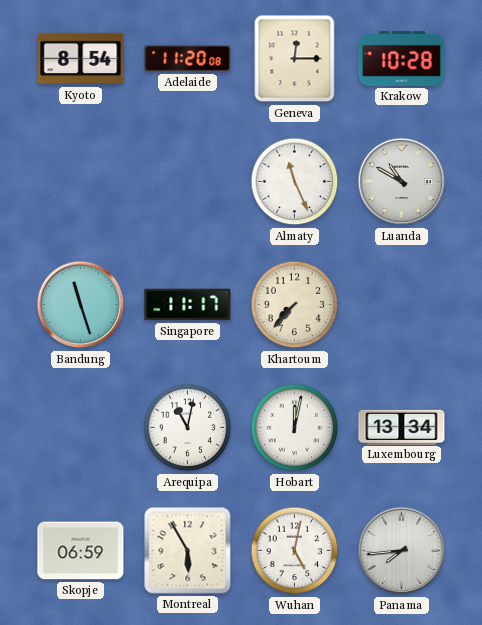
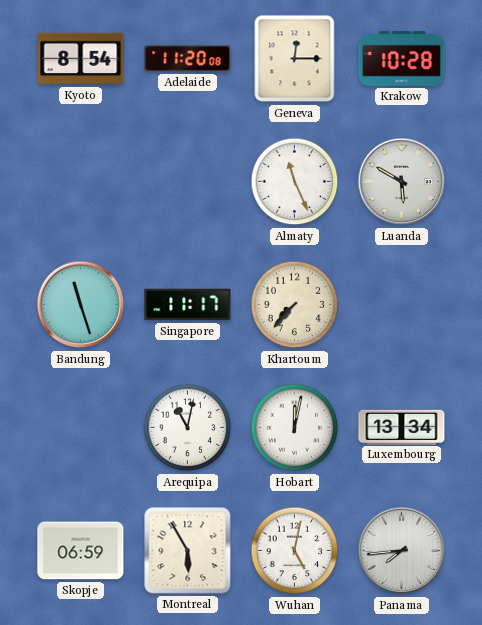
Luanda: 10:50 -> 5:50 (402, 182)
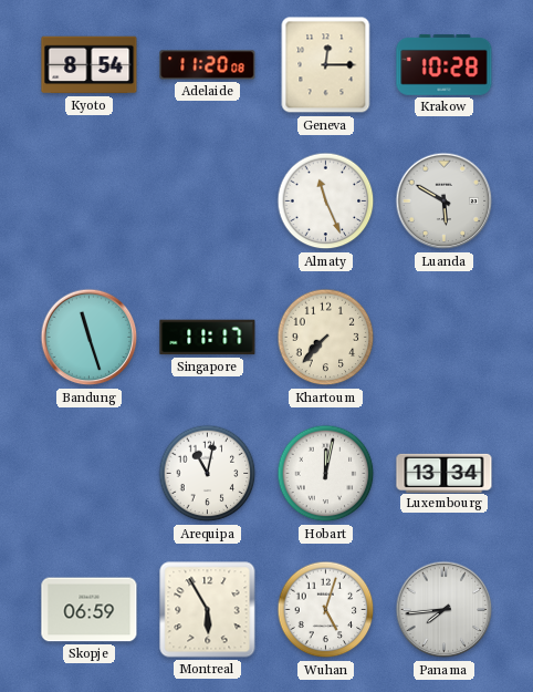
Wuhan: 5:02 -> 5:03 (326, 610)
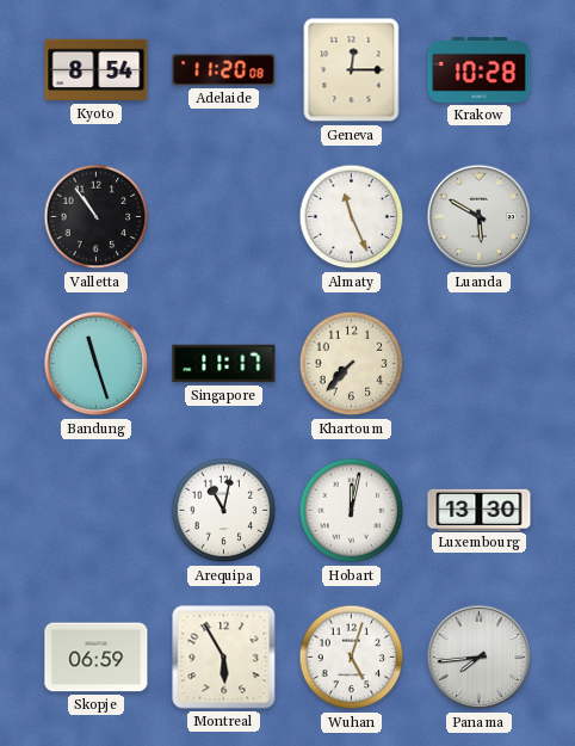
Valletta: none -> 10:54 (97, 217)
Luxembourg: 13:34 -> 13:30 (480, 510)
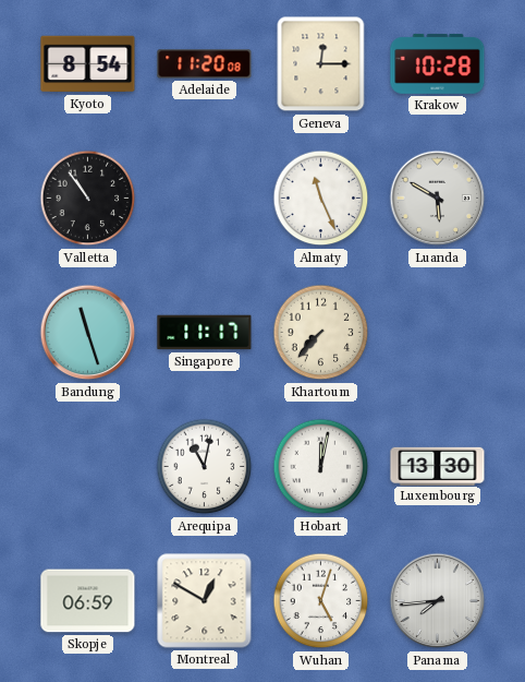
Montreal: 5:55 -> 12:50 (205, 601)
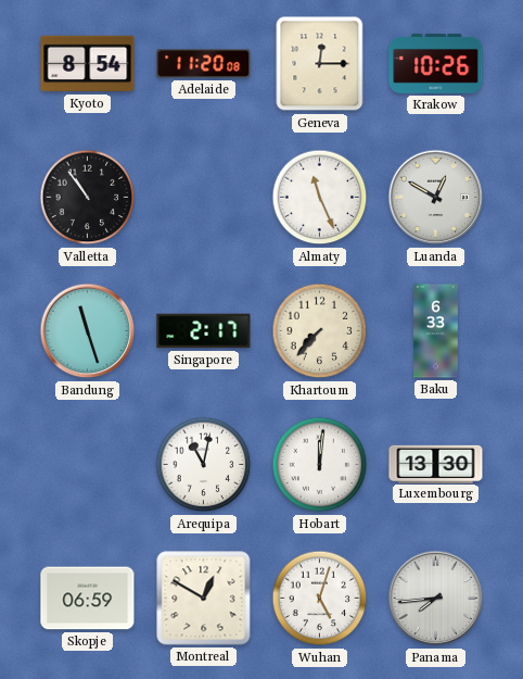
Krakow: 10:28 -> 10:26 (436, 63)
Luanda: 5:50 -> 12:50 (436, 198)
Singapore: 11:17 -> 2:17 (204, 331)
Baku: none -> 6:33 (436, 331)
Hobart: 12:02 -> 12:01 (320, 465)
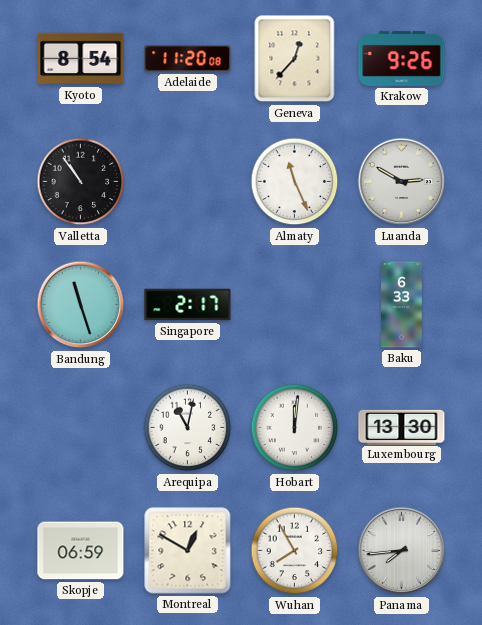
Geneva: 12:15 -> 12:37 (295, 59)
Krakow: 10:26 -> 9:26 (402, 58)
Luanda: 12:50 -> 2:50 (402, 182)
Khartoum: 7:37 -> none (320, 331)
Wuhan: 5:03 -> 7:55 (295, 551)
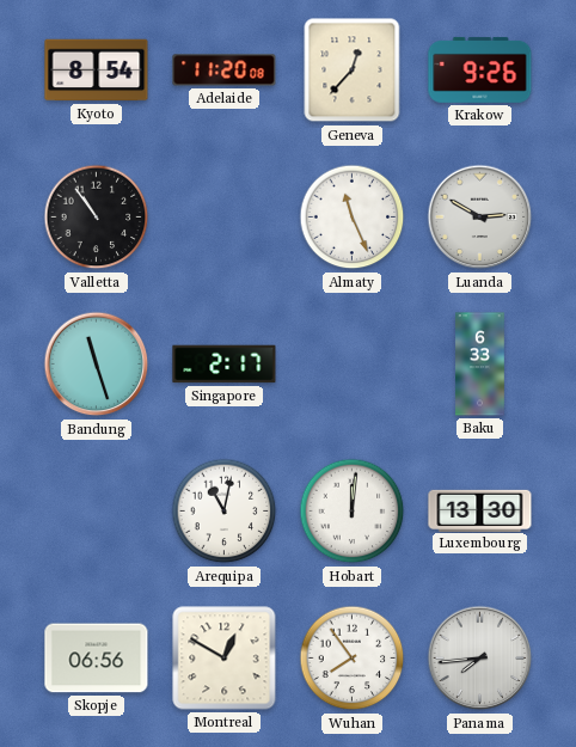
Skopje: 06:59 -> 06:56 (97, 659)
Wuhan: 7:55 -> 7:54 (353, 659)
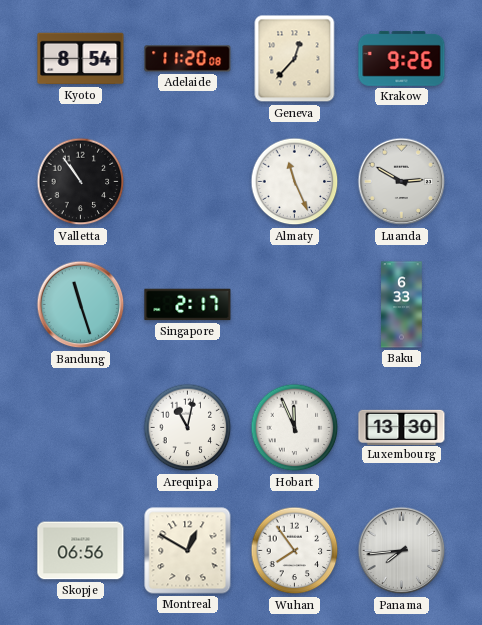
Hobart: 12:01 -> 11:56 (295, 428)
